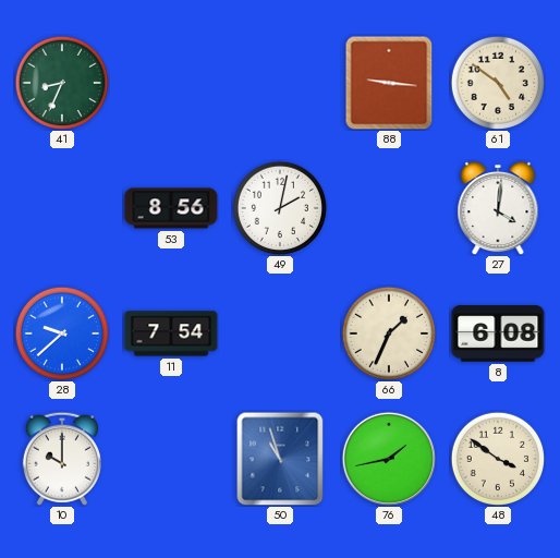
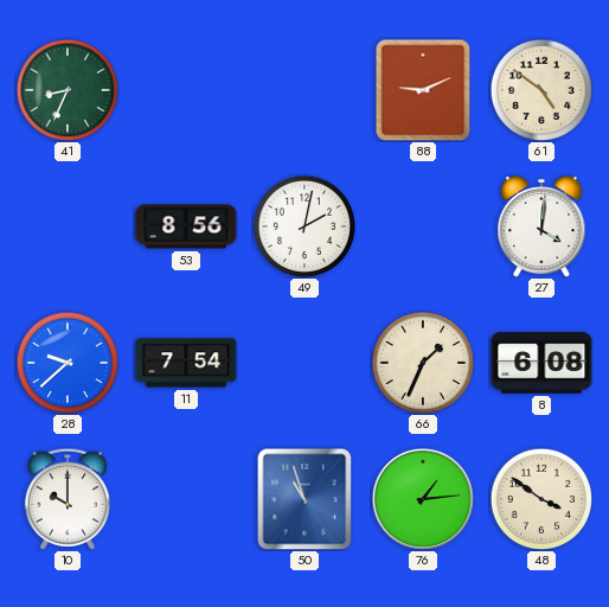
88: 9:16 -> 9:11 (423, 90)
76: 1:43 -> 1:14 (423, 499)
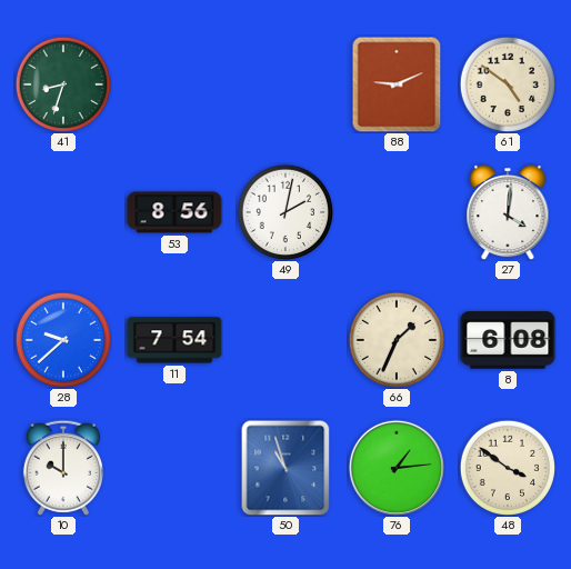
41: 8:34 -> 8:33 (62, 83)
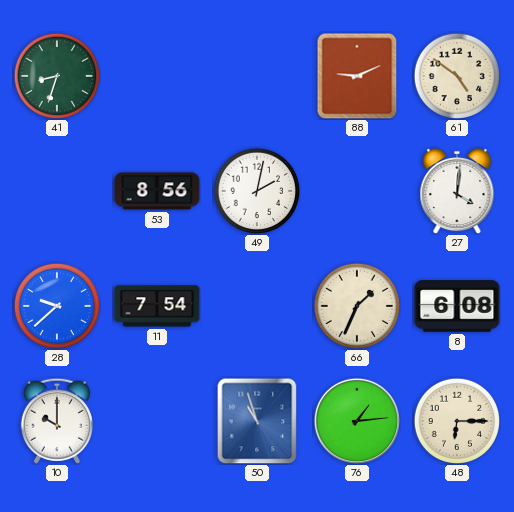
48: 3:51 -> 6:15 (456, 420)
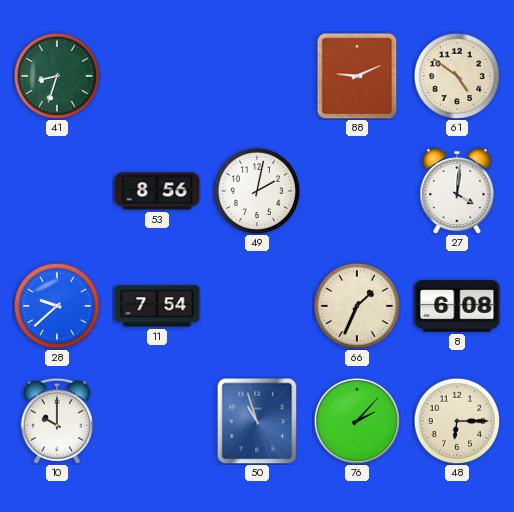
76: 1:14 -> 2:07 (357, 421)
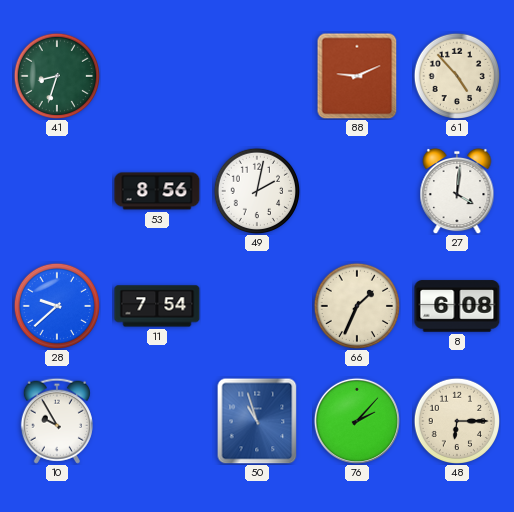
61: 4:51 -> 4:53 (456, 75)
10: 10:00 -> 9:55 (57, 421)
